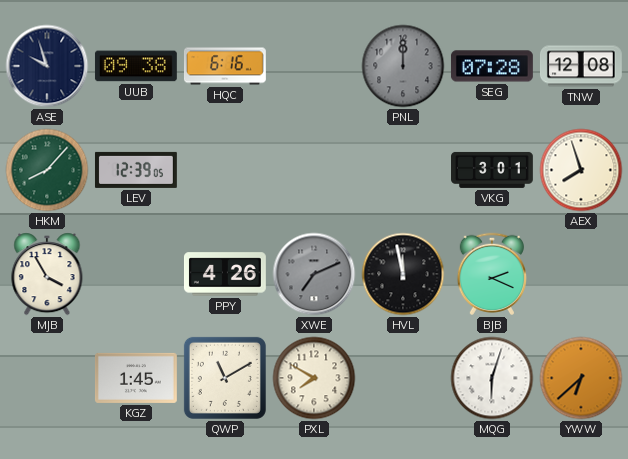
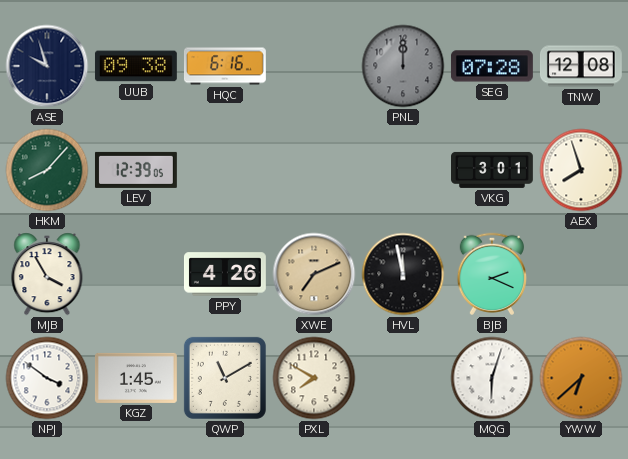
XWE dial: grey -> champagne (314, 274)
NPJ: none -> 3:51 (47, 378)
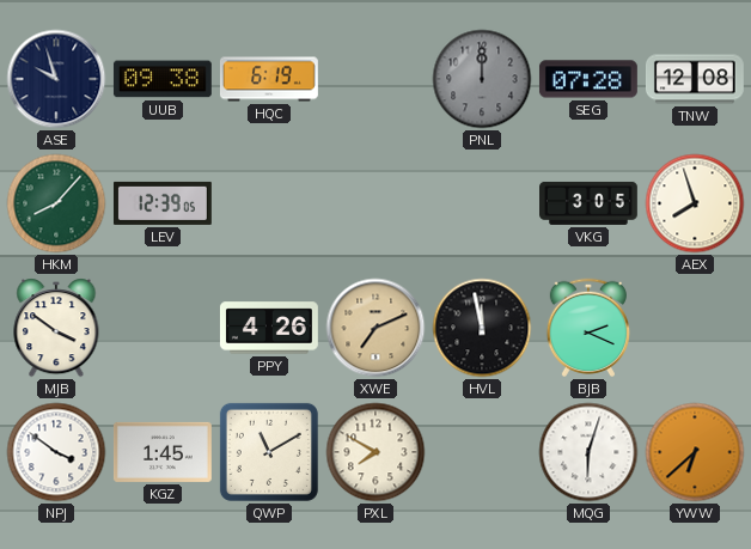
HQC: 6:16 -> 6:19 (269, 79)
VKG: 3:01 -> 3:05 (590, 203)
MJB: 3:55 -> 3:51 (56, 328)
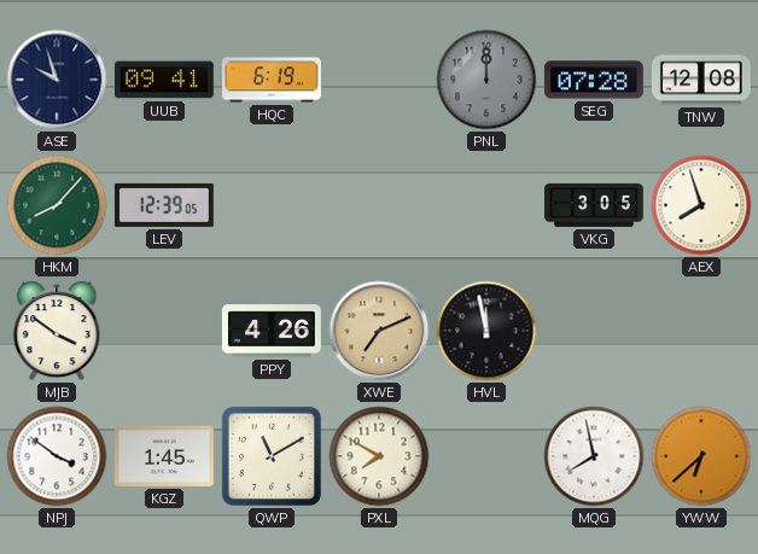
UUB: 09:38 -> 09:41 (164, 80)
BJB: 2:19 -> none (587, 328)
MQG: 6:03 -> 7:58 (594, 456)
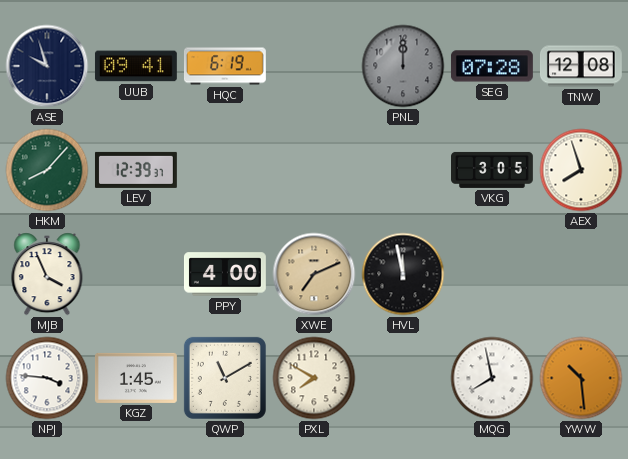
LEV: 12:39:05 -> 12:39:37 (136, 170)
MJB: 3:51 -> 3:56 (47, 274)
PPY: 4:26 -> 4:00 (225, 274)
NPJ: 3:51 -> 3:46 (47, 378)
YWW: 6:38 -> 10:29 (581, 378)
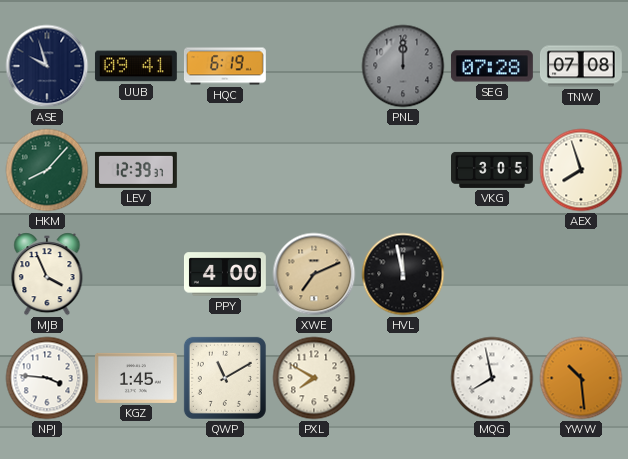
TNW: 12:08 -> 07:08 (581, 66)
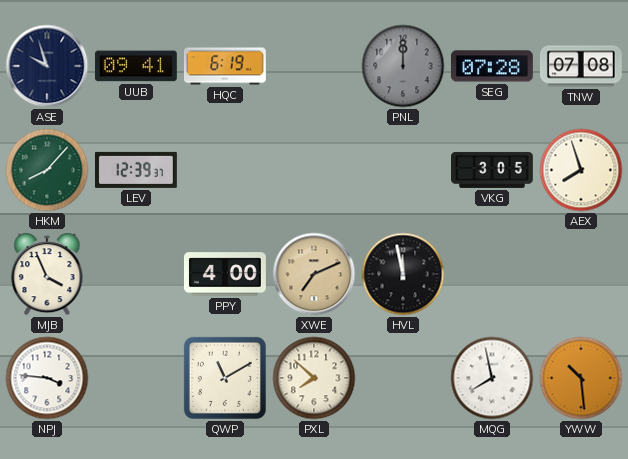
KGZ: 1:45 -> none (136, 378)
PXL: 7:50 -> 7:52 (314, 378)
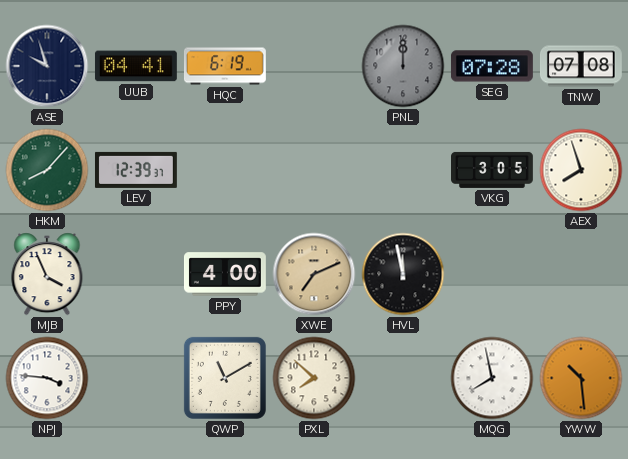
UUB: 09:41 -> 04:41 (136, 66)
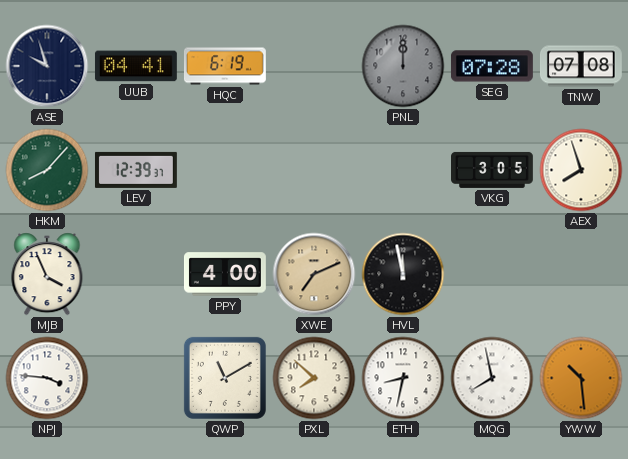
ETH: none -> 8:32 (403, 378)
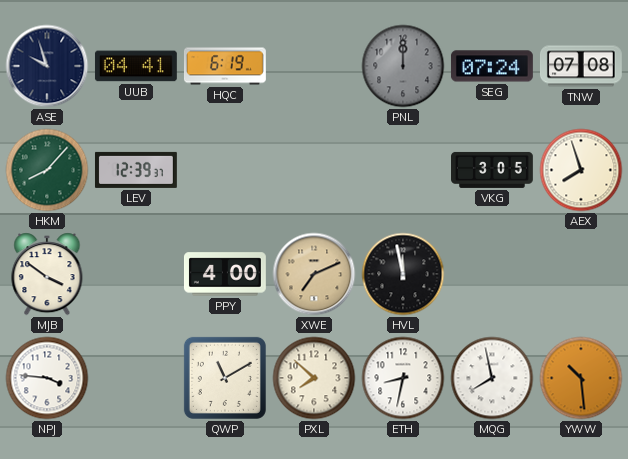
SEG: 07:28 -> 07:24 (492, 66)
MJB: 3:56 -> 3:51 (47, 274)
